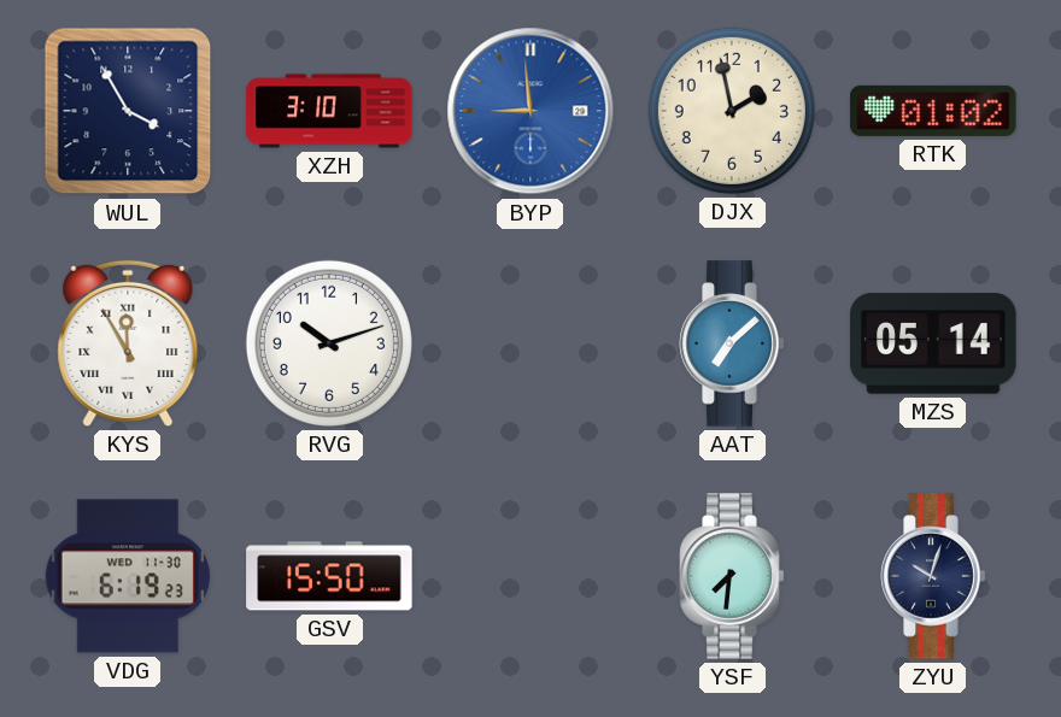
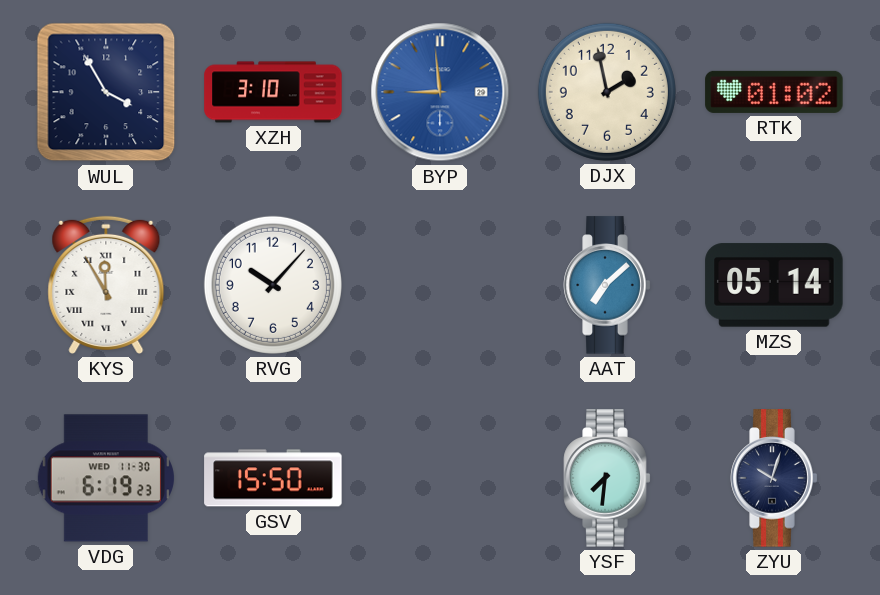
RVG: 10:12 -> 10:07 (273, 285)
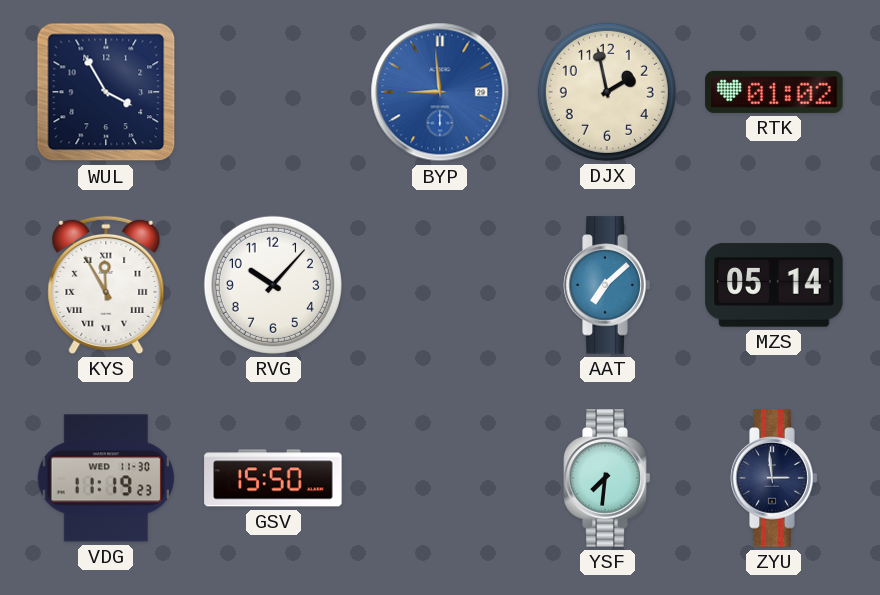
XZH: 3:10 -> none (273, 92)
VDG: 6:19 -> 11:19 (105, 478)
ZYU: 10:03 -> 2:59 (774, 478)
